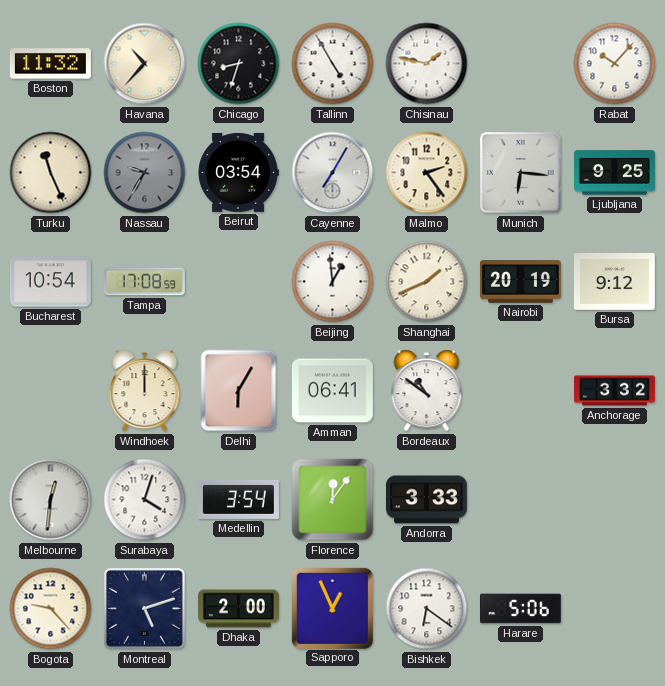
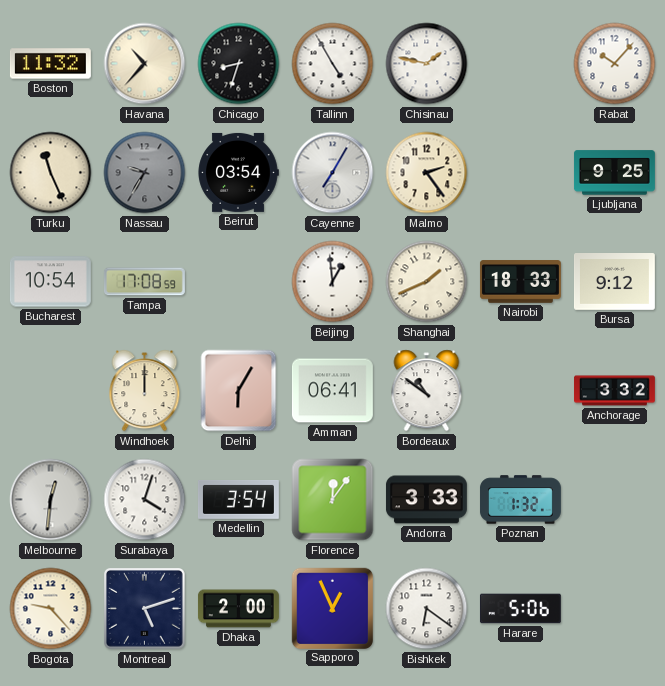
Munich: 6:16 -> none (521, 173)
Nairobi: 20:19 -> 18:33 (520, 282)
Poznan: none -> 1:32 (520, 500)
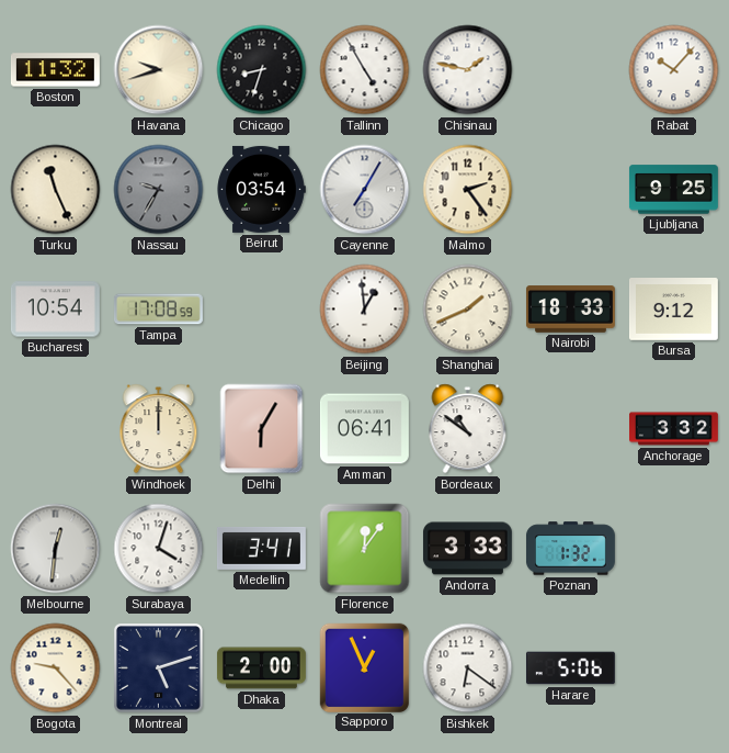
Havana: 10:37 -> 9:42 (159, 70)
Medellin: 3:54 -> 3:41 (261, 549)
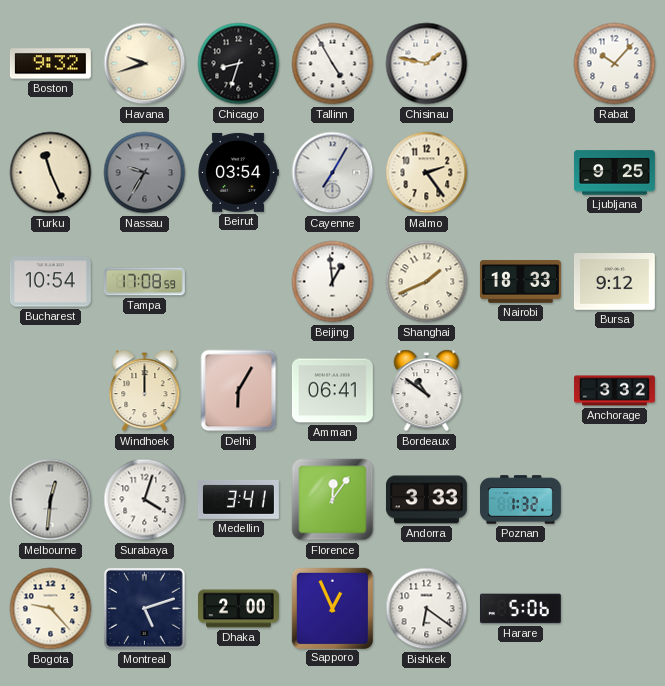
Boston: 11:32 -> 9:32 (50, 64)
